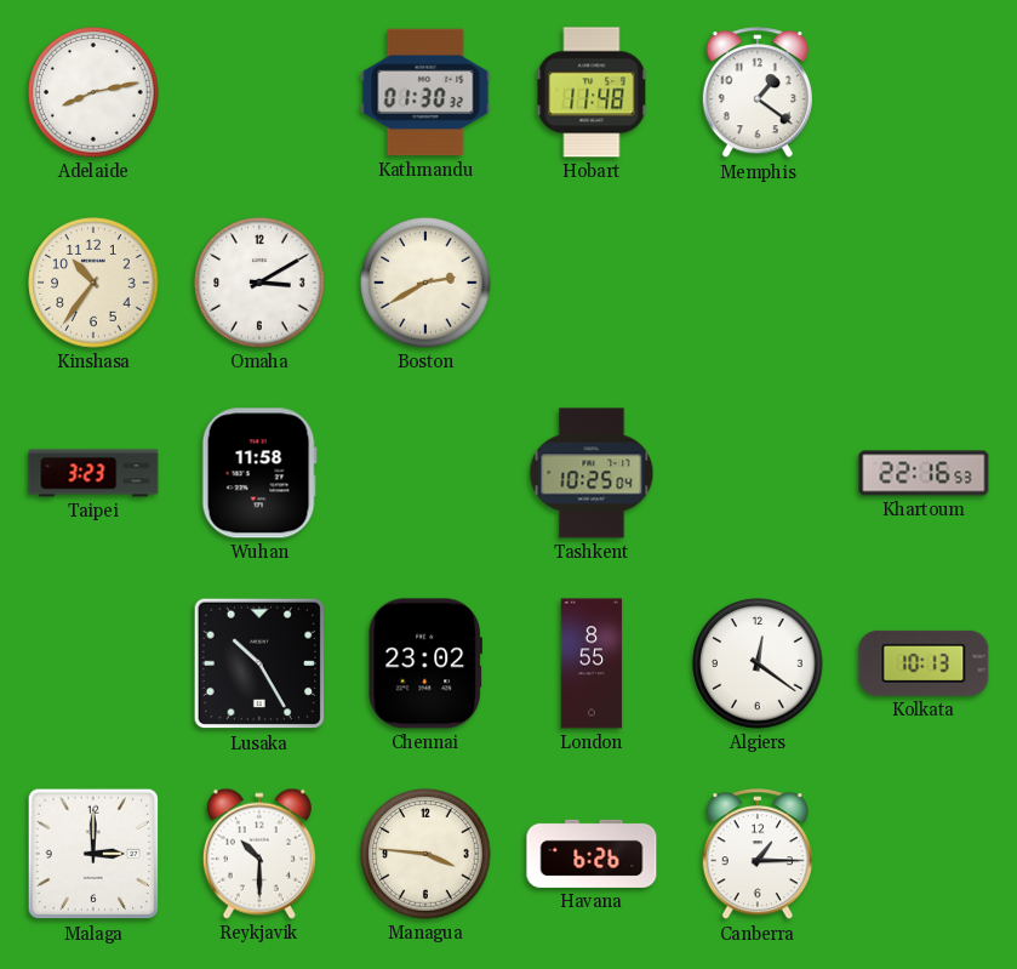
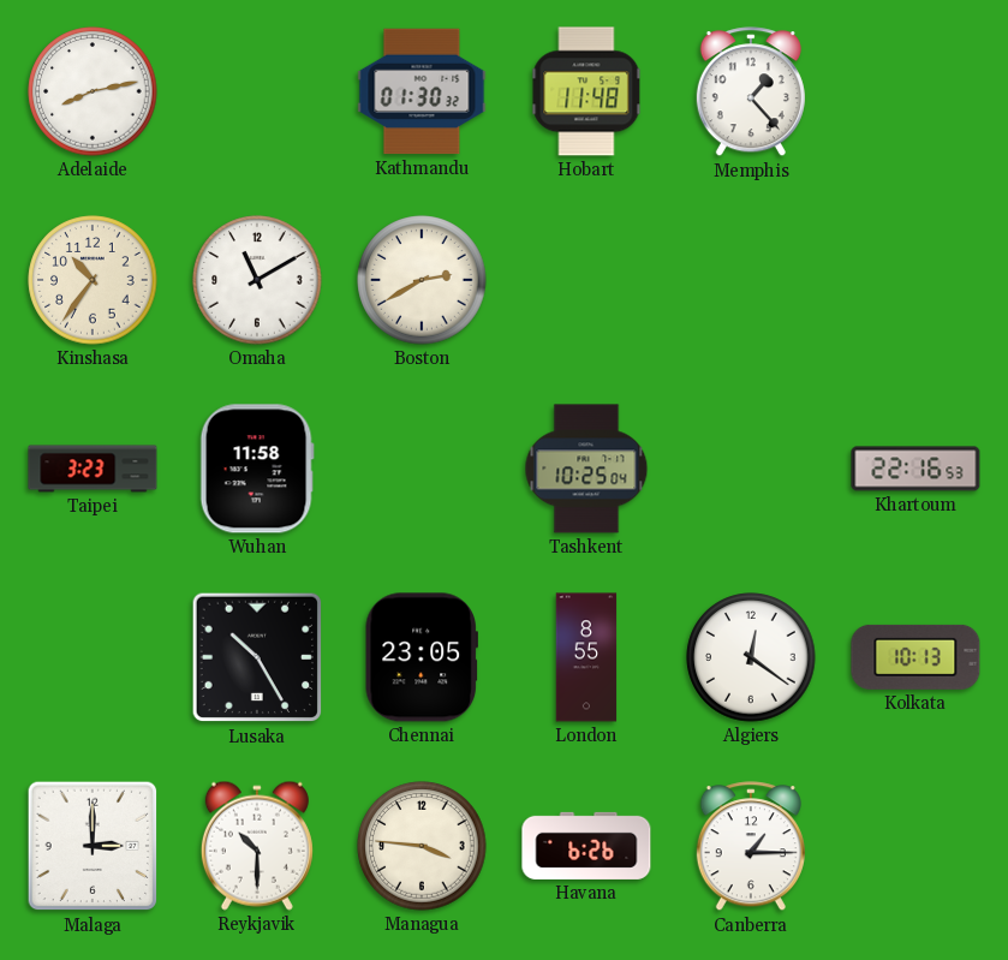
Memphis: 1:21 -> 1:23 (751, 93)
Omaha: 3:10 -> 11:10 (257, 280)
Chennai: 23:02 -> 23:05 (422, 657)
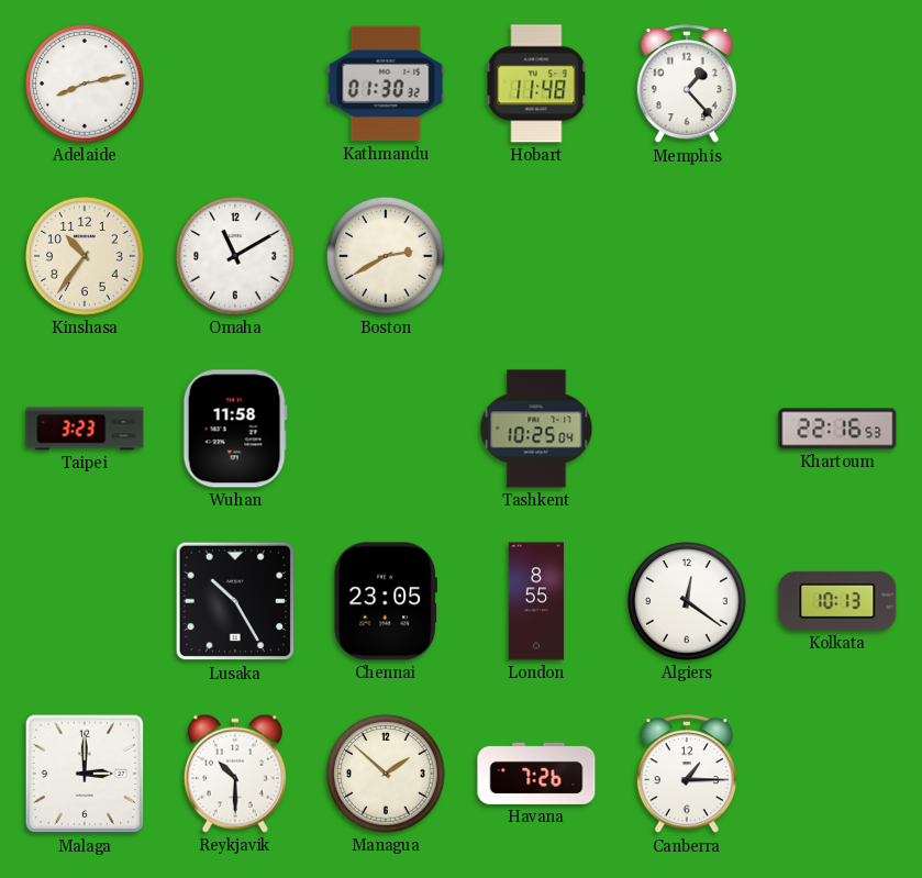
Managua: 3:46 -> 1:52 (386, 774)
Havana: 6:26 -> 7:26 (536, 774)
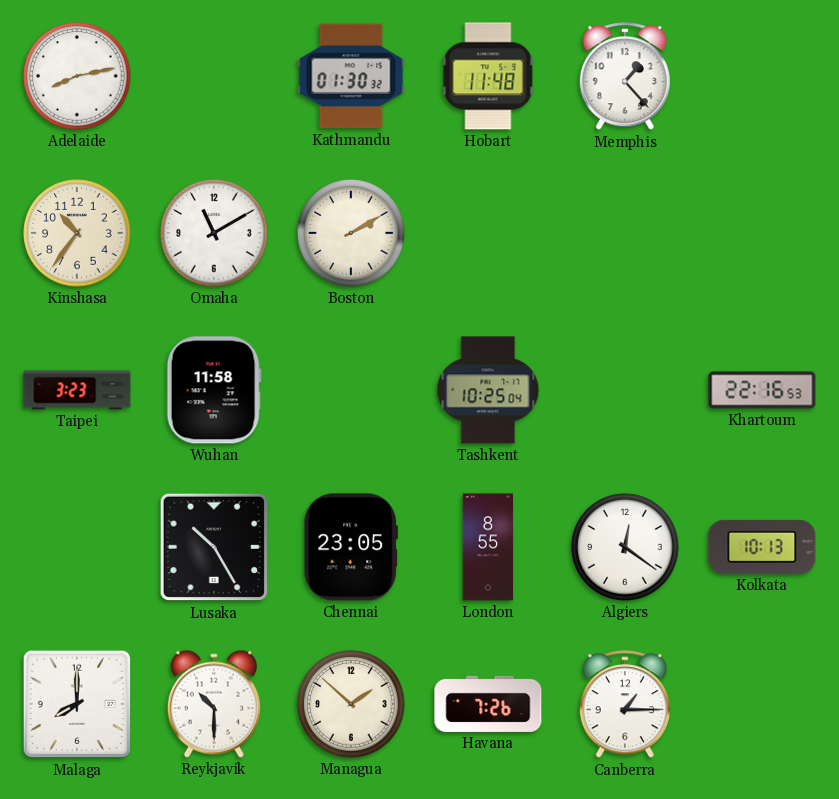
Boston: 2:40 -> 2:10 (351, 233)
Malaga: 3:00 -> 8:00 (77, 704)
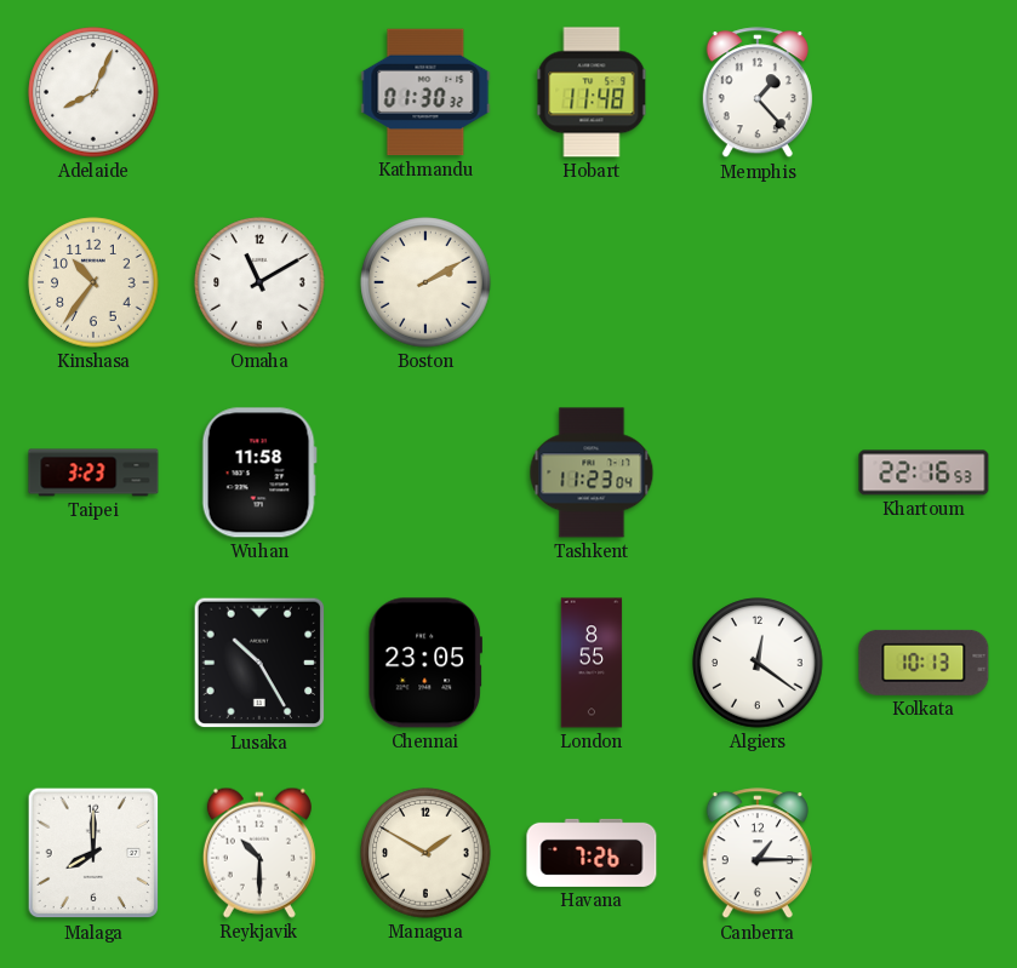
Adelaide: 8:13 -> 8:04 (93, 92)
Tashkent: 10:25 -> 11:23 (592, 472)
Managua: 1:52 -> 1:50 (425, 853)
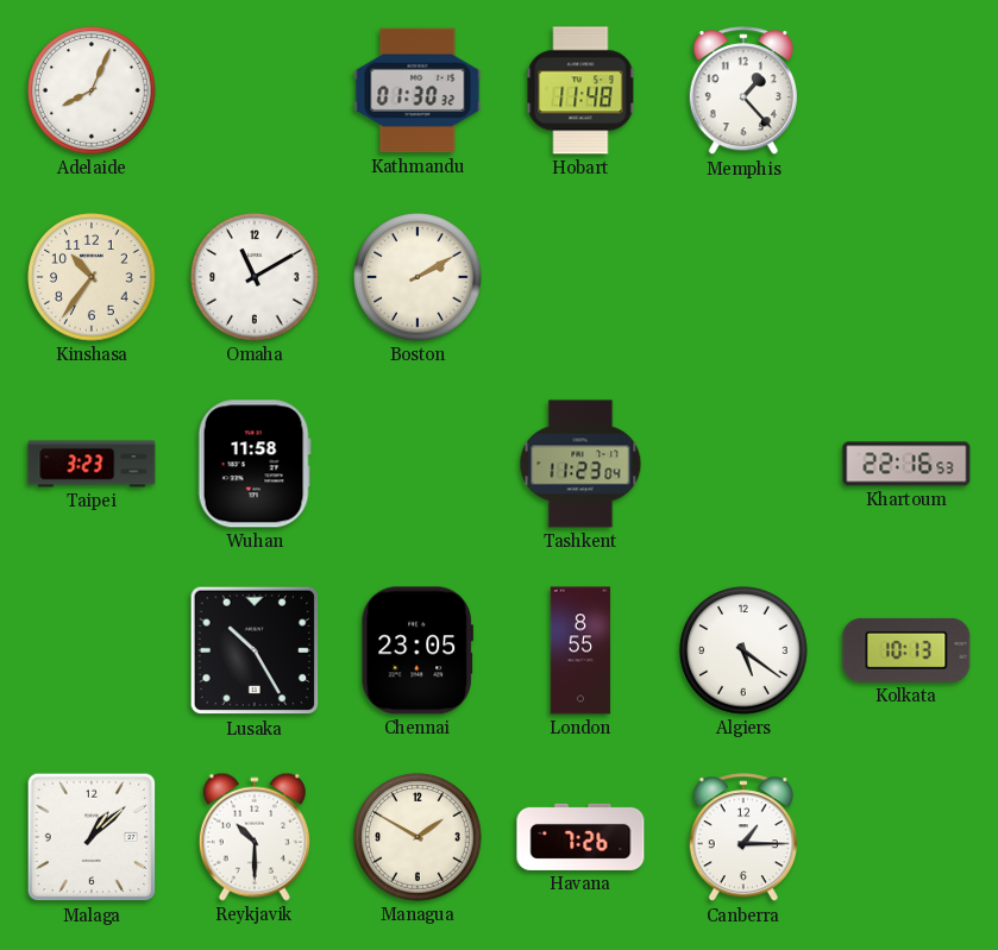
Algiers: 12:21 -> 5:21 (743, 650)
Malaga: 8:00 -> 1:08 (92, 837)
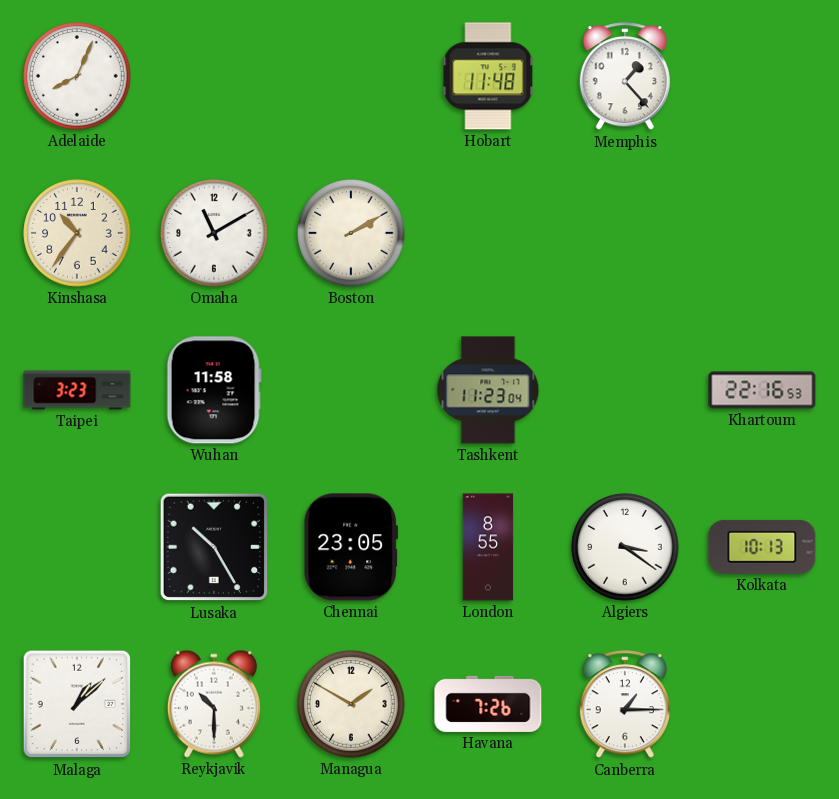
Kathmandu: 01:30 -> none (418, 90)
Algiers: 5:21 -> 3:21 (625, 547)
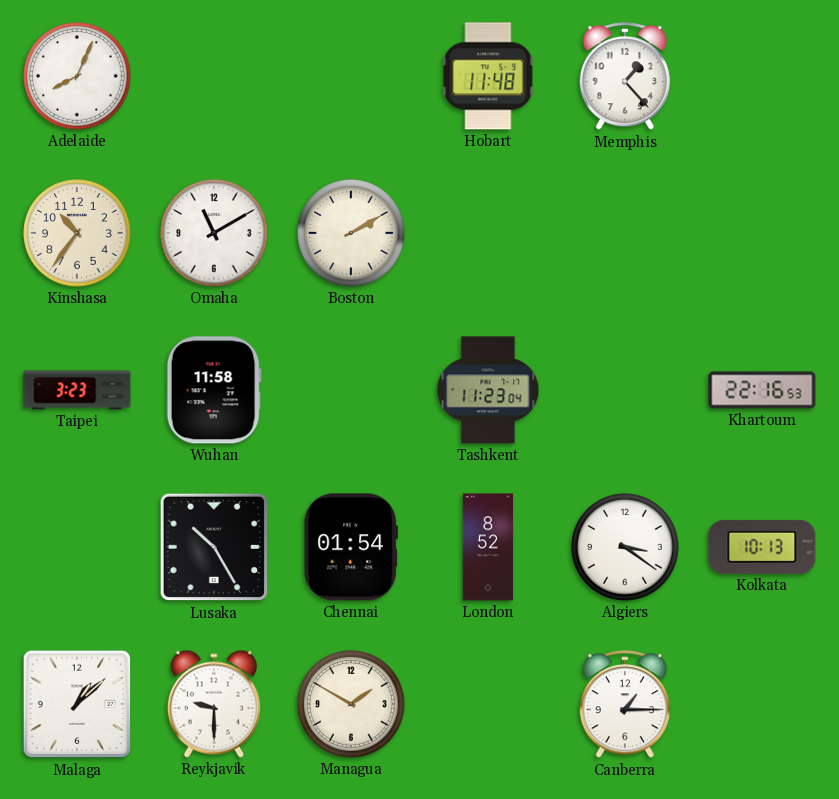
Chennai: 23:05 -> 01:54 (351, 547)
London: 8:55 -> 8:52 (488, 547)
Reykjavik: 10:30 -> 9:30 (214, 704)
Havana: 7:26 -> none (488, 704)
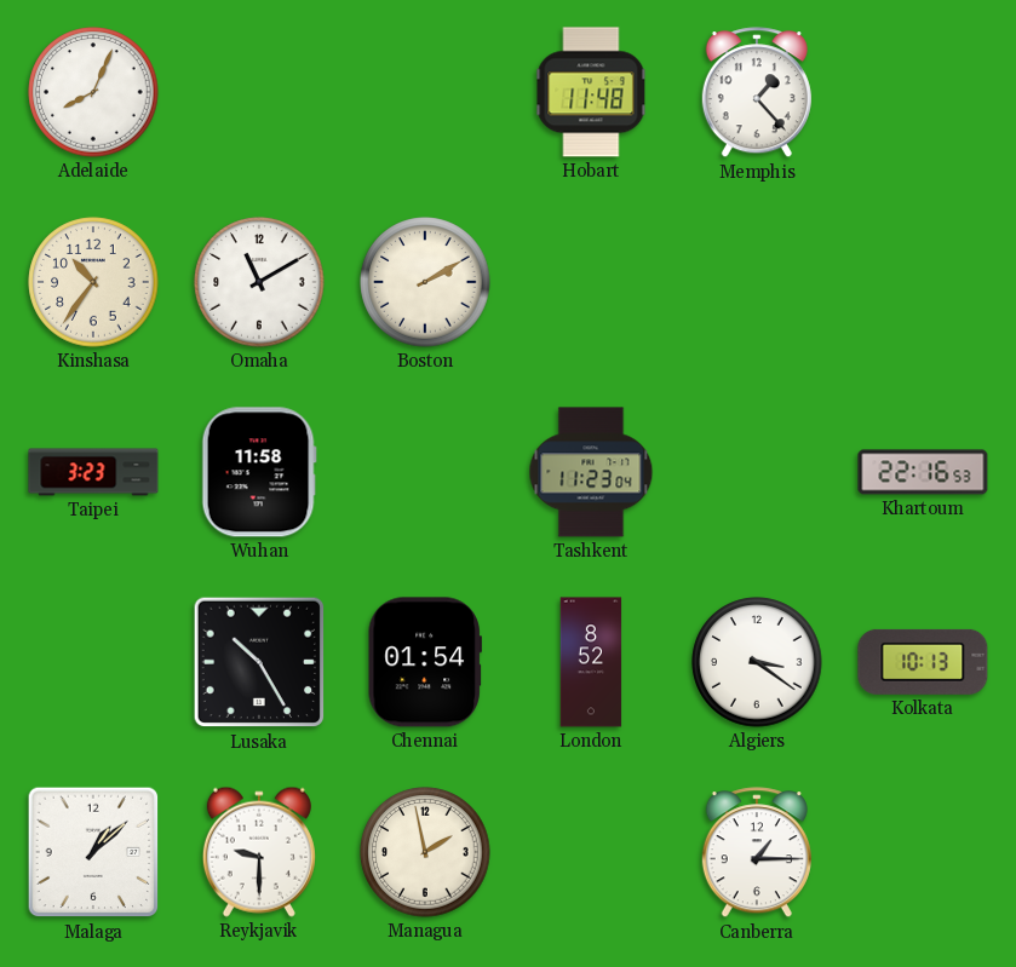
Managua: 1:50 -> 1:58 (425, 852)
